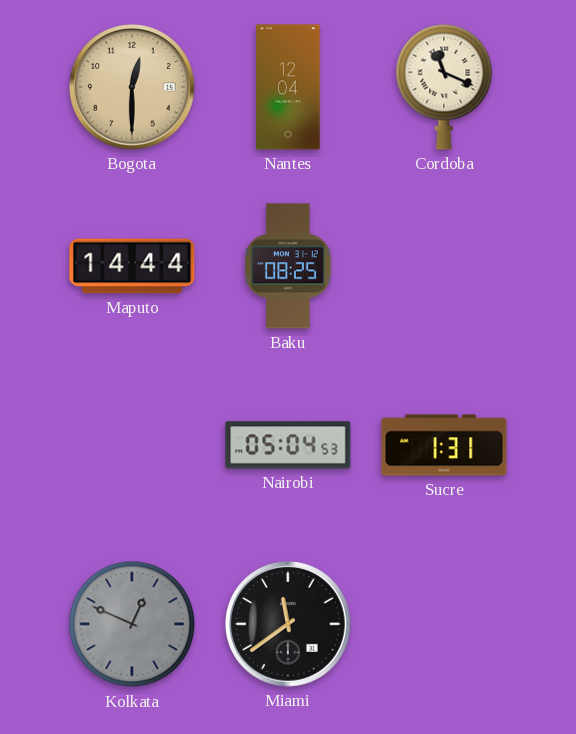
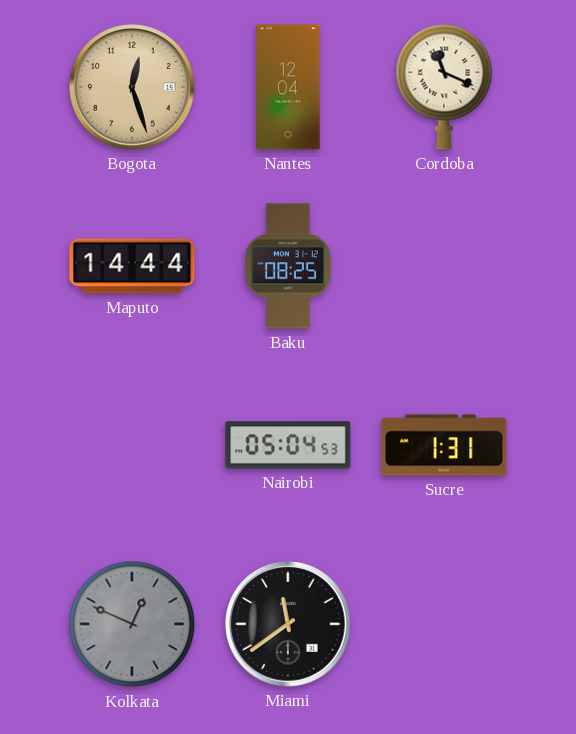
Bogota: 12:30 -> 12:27 (132, 87)
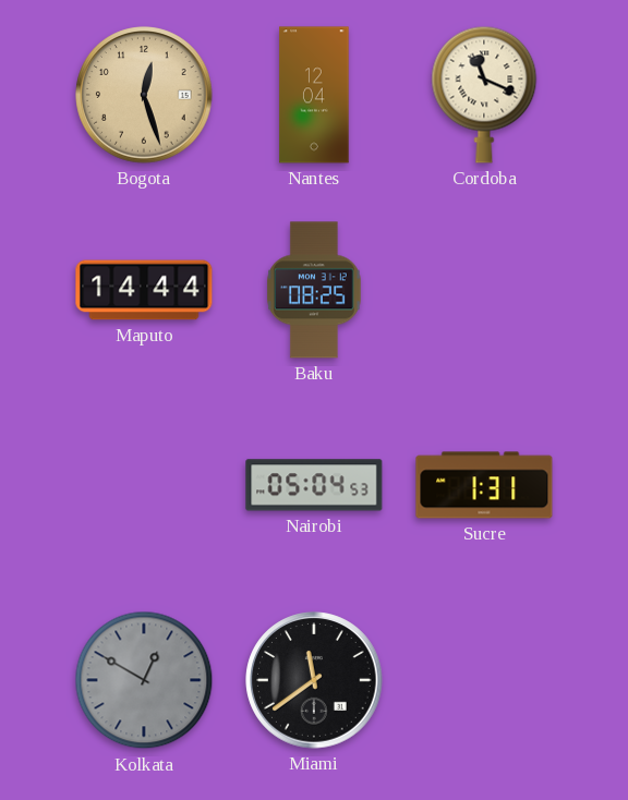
Kolkata: 12:49 -> 12:50 (144, 680)
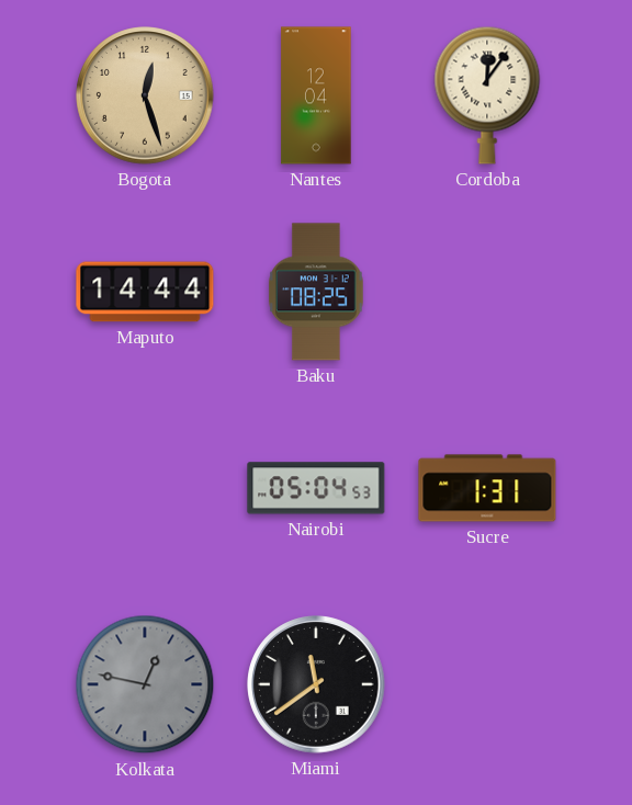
Cordoba: 11:19 -> 12:06 (487, 95)
Kolkata: 12:50 -> 12:47 (145, 684)
